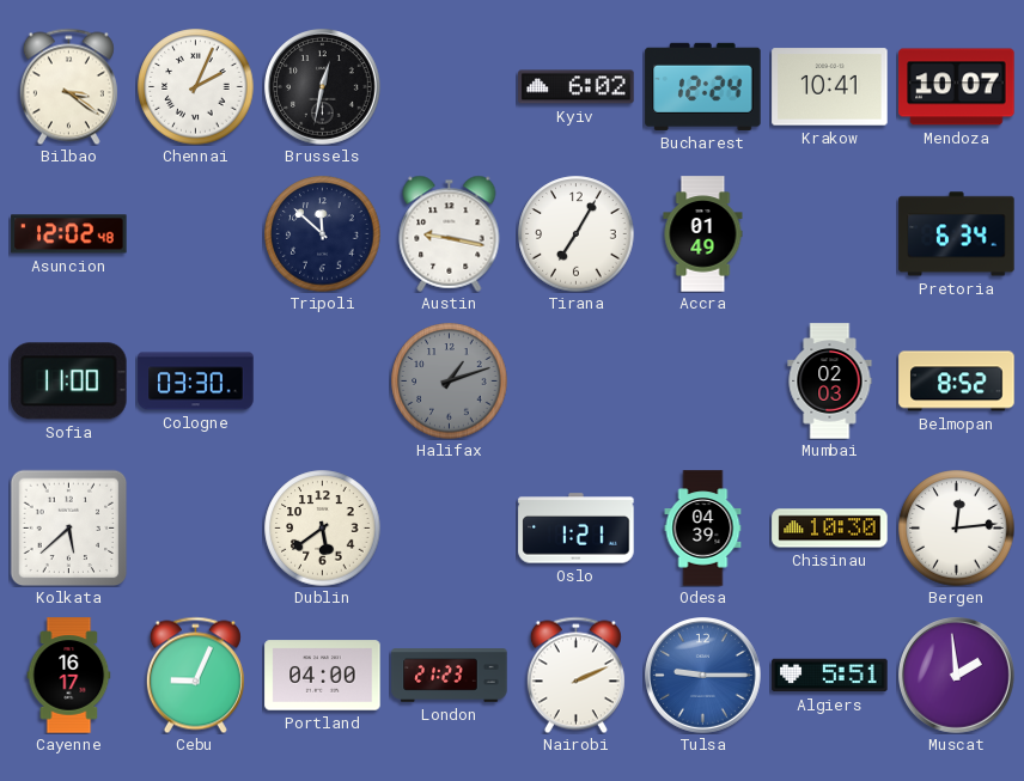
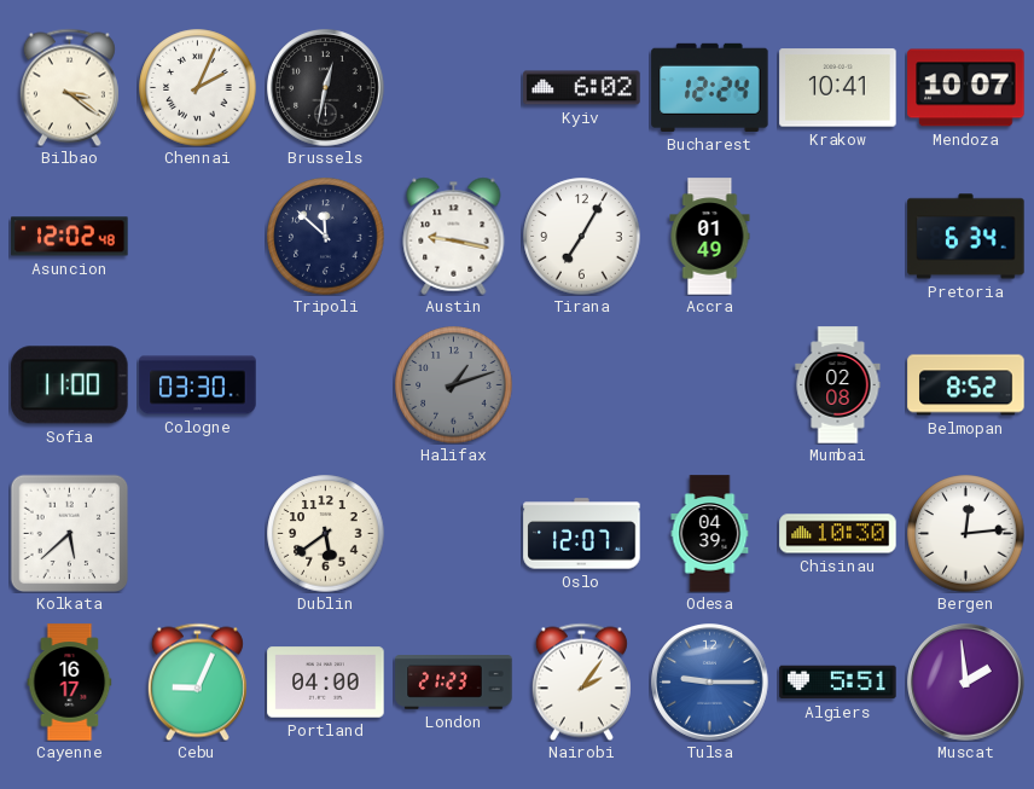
Mumbai: 02:03 -> 02:08 (838, 385)
Oslo: 1:21 -> 12:07 (582, 534)
Nairobi: 2:11 -> 2:06 (581, 681)
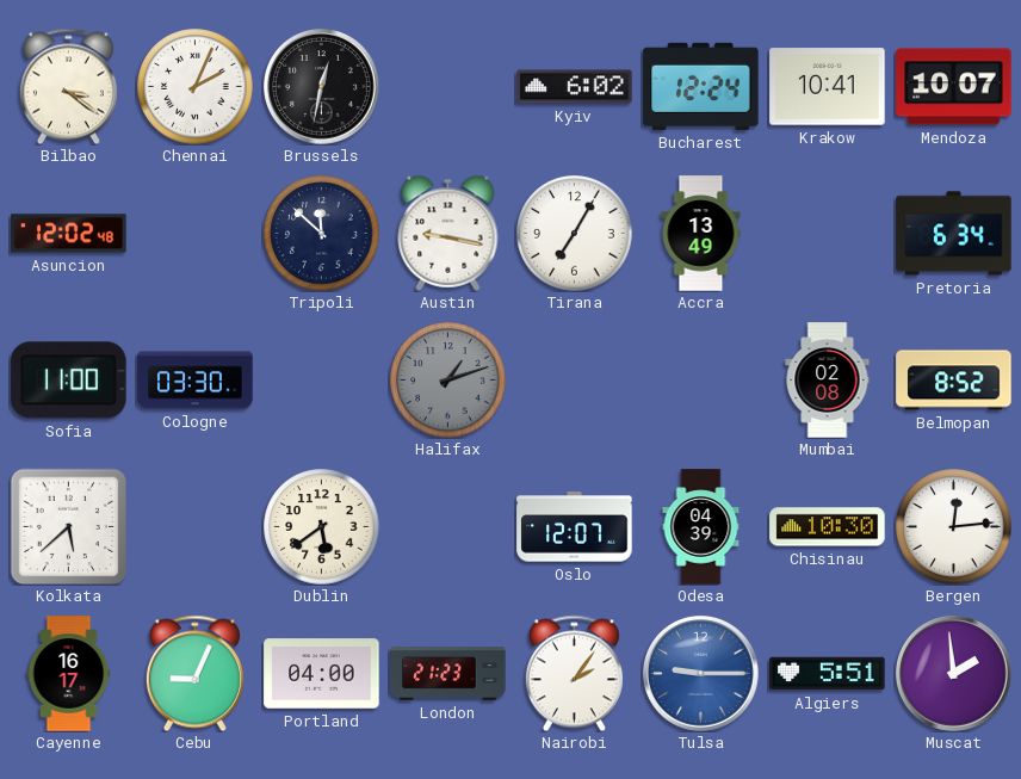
Accra: 01:49 -> 13:49 (701, 234)
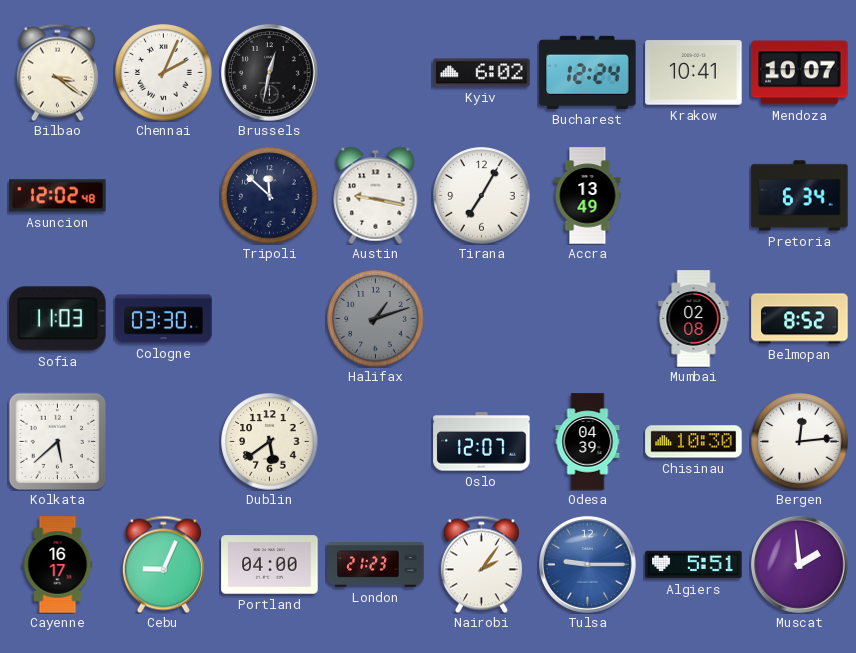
Sofia: 11:00 -> 11:03 (58, 319)
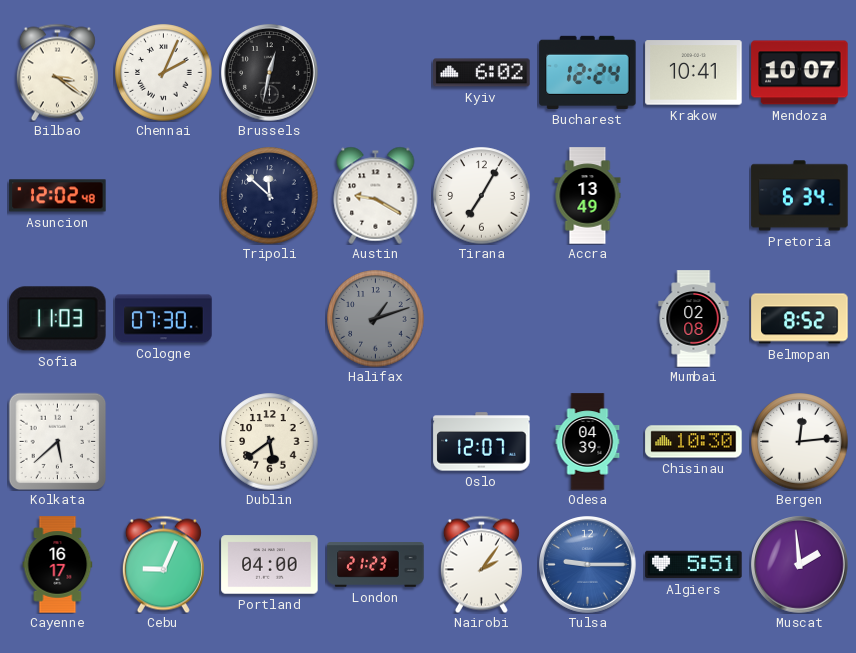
Austin: 9:17 -> 9:20 (376, 195)
Cologne: 03:30 -> 07:30 (164, 319)
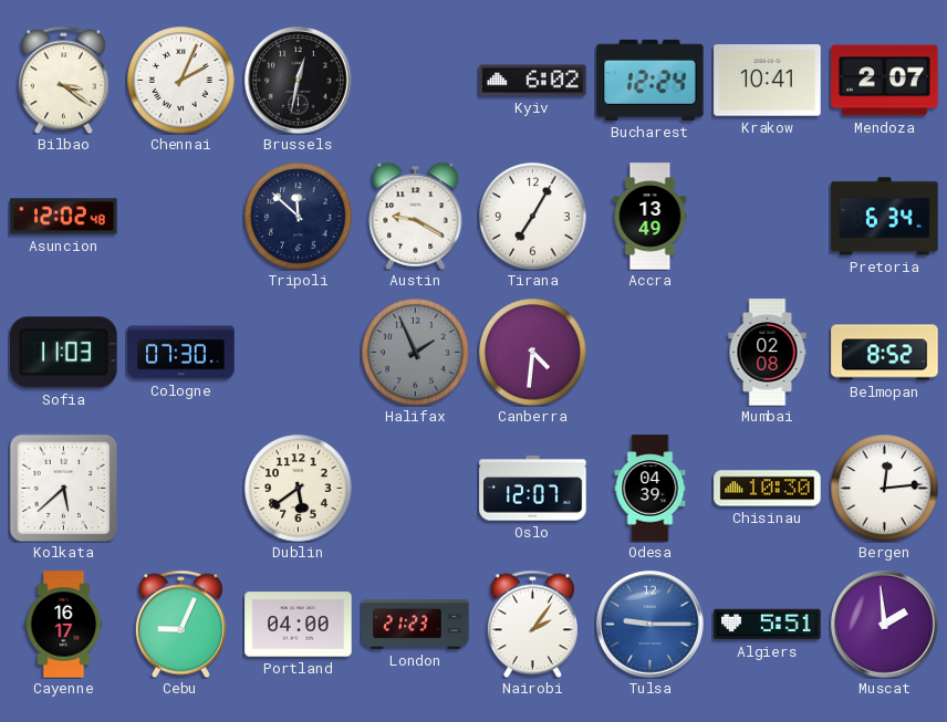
Mendoza: 10:07 -> 2:07 (885, 81)
Halifax: 1:12 -> 1:56 (416, 353)
Canberra: none -> 4:31 (533, 353)
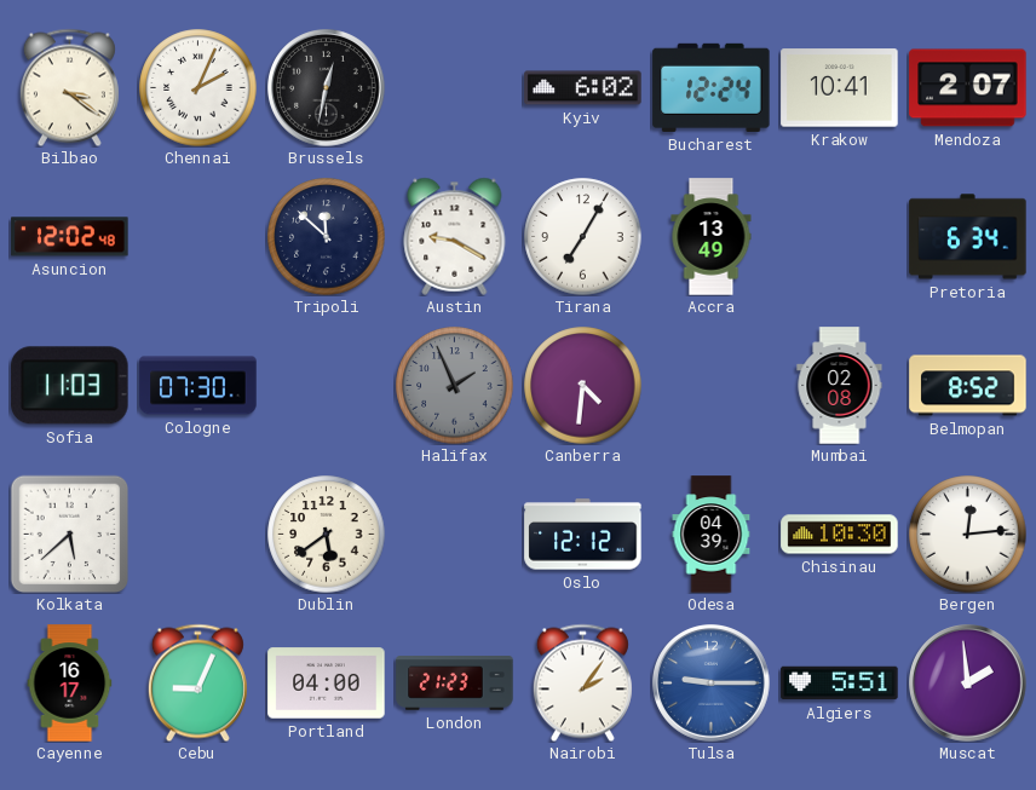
Oslo: 12:07 -> 12:12 (583, 535)
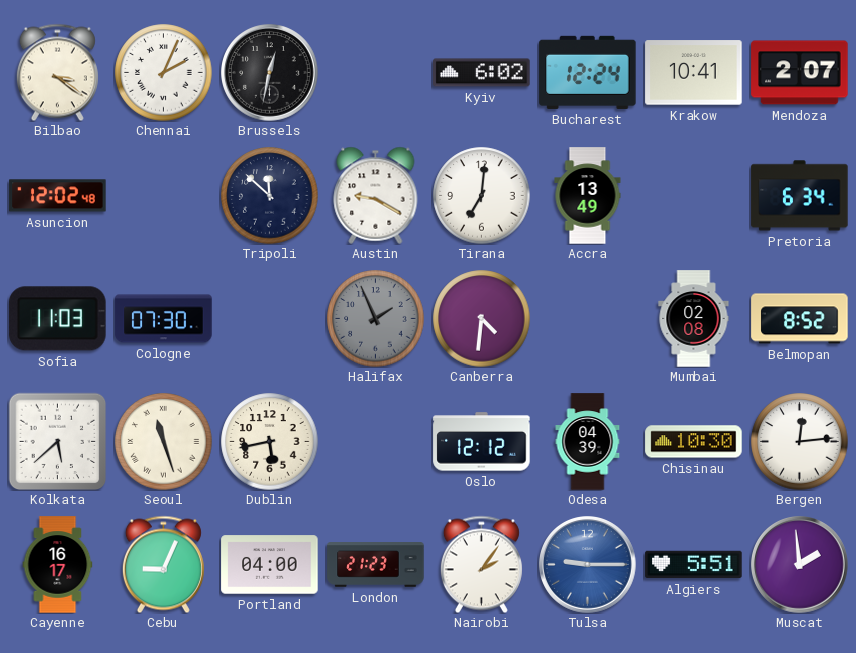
Tirana: 7:05 -> 7:01 (482, 196)
Seoul: none -> 11:27 (164, 442)
Dublin: 5:39 -> 5:43 (270, 442)
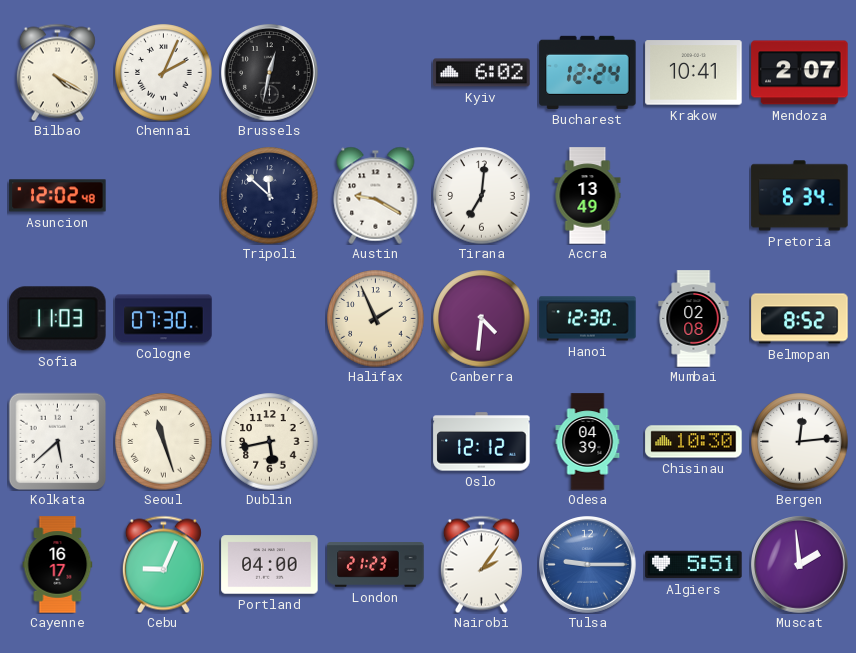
Bilbao: 3:21 -> 4:20 (57, 72)
Halifax dial: grey -> cream (376, 319)
Hanoi: none -> 12:30 (588, 319)
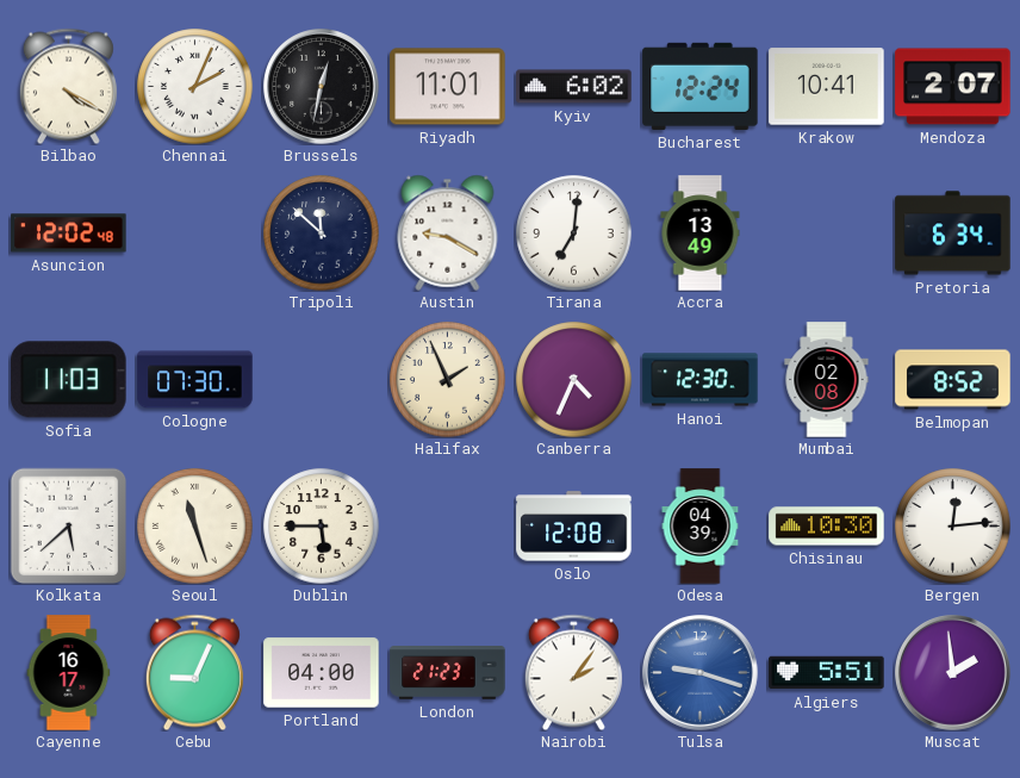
Riyadh: none -> 11:01 (448, 87)
Canberra: 4:31 -> 4:34 (574, 380)
Dublin: 5:43 -> 5:45 (322, 527)
Oslo: 12:12 -> 12:08 (574, 527)
Tulsa: 9:15 -> 9:18 (701, 673)
